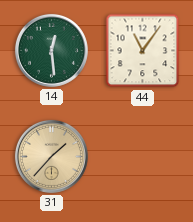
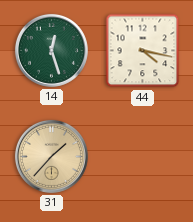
14: 12:29 -> 12:27 (51, 50)
44: 11:06 -> 4:17 (143, 51)
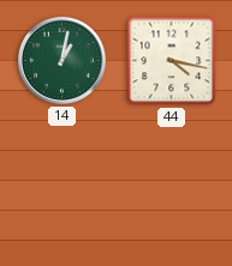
14: 12:27 -> 1:02 (61, 60)
31: 1:37 -> none (51, 156)
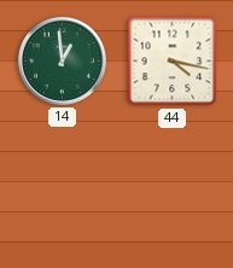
14: 1:02 -> 12:59 (62, 60)
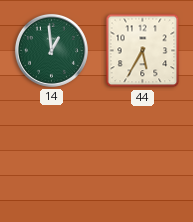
44: 4:17 -> 5:35 (143, 51)
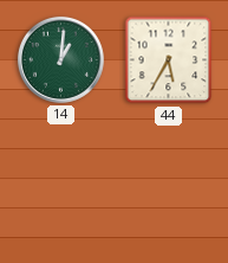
14: 12:59 -> 1:01 (60, 59)
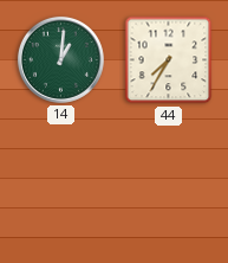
44: 5:35 -> 7:35 (169, 60)
